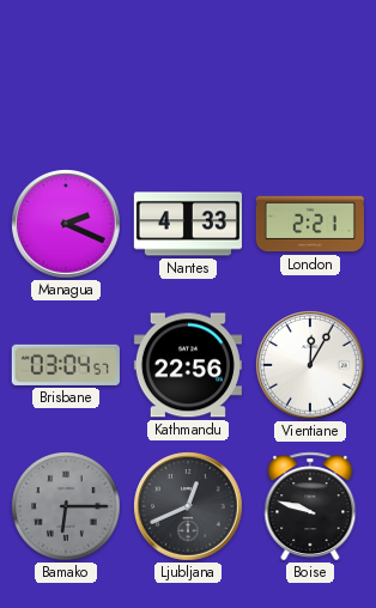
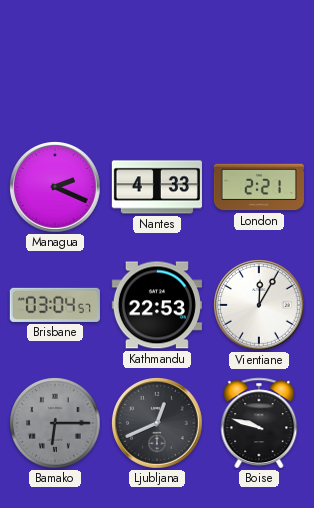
Kathmandu: 22:56 -> 22:53 (157, 305)
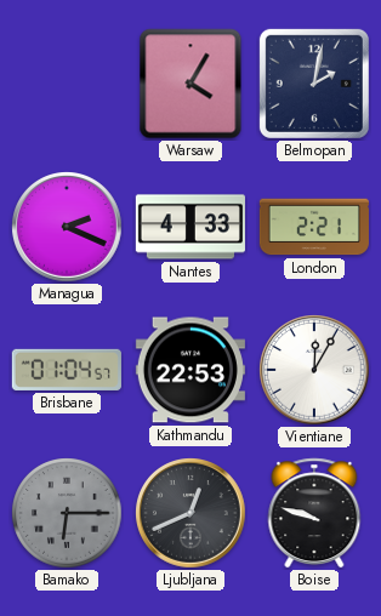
Warsaw: none -> 4:05 (190, 84)
Belmopan: none -> 2:02 (314, 84)
Brisbane: 03:04 -> 01:04 (67, 370)
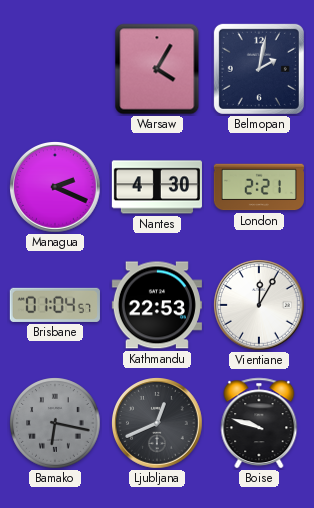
Nantes: 4:33 -> 4:30 (157, 187)
Bamako: 6:15 -> 6:17 (55, 423)
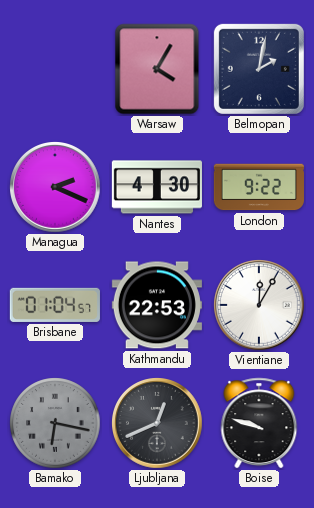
London: 2:21 -> 9:22 (259, 187)
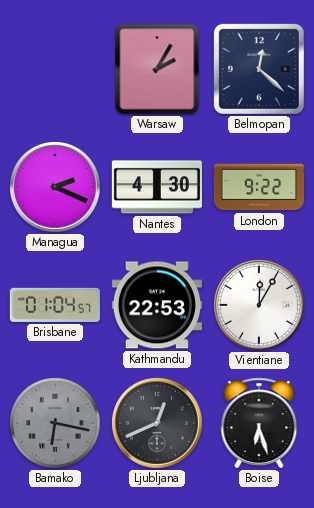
Warsaw: 4:05 -> 2:05 (157, 69)
Belmopan: 2:02 -> 12:22 (259, 69)
Boise: 9:48 -> 6:27 (259, 423)
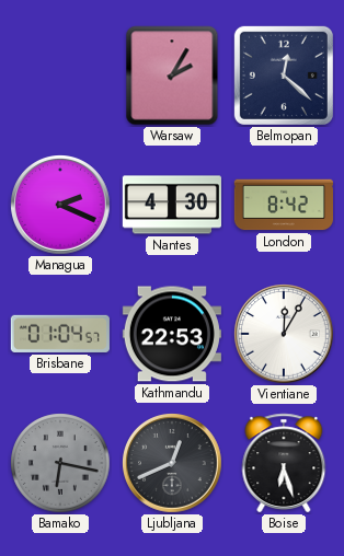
London: 9:22 -> 8:42 (284, 205)
